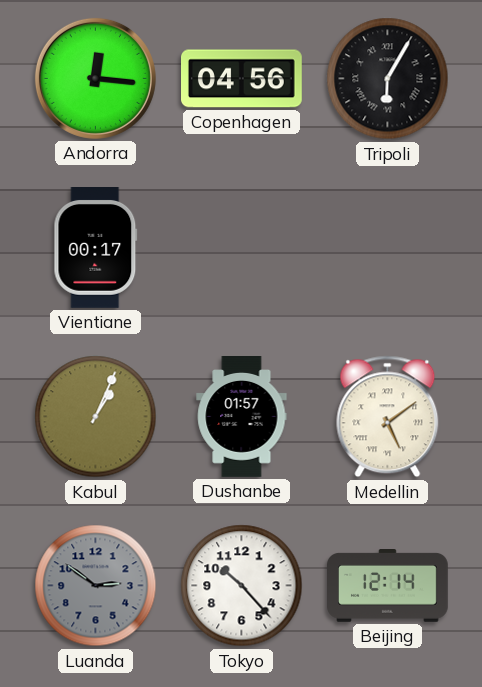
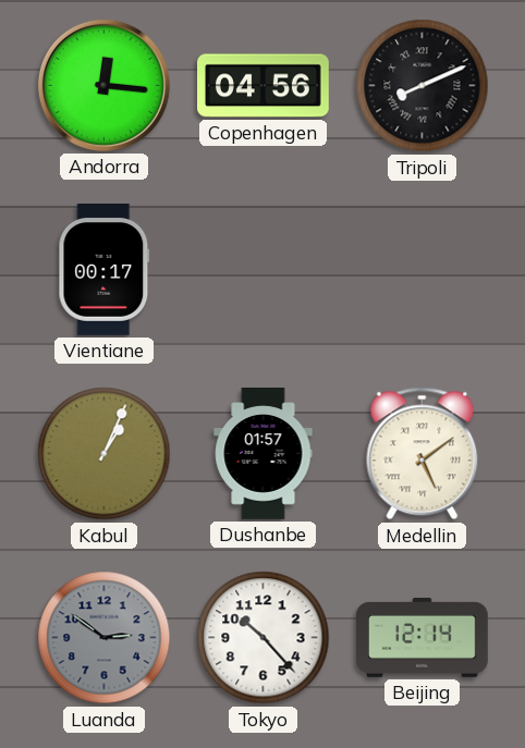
Tripoli: 6:05 -> 8:11 (423, 86)
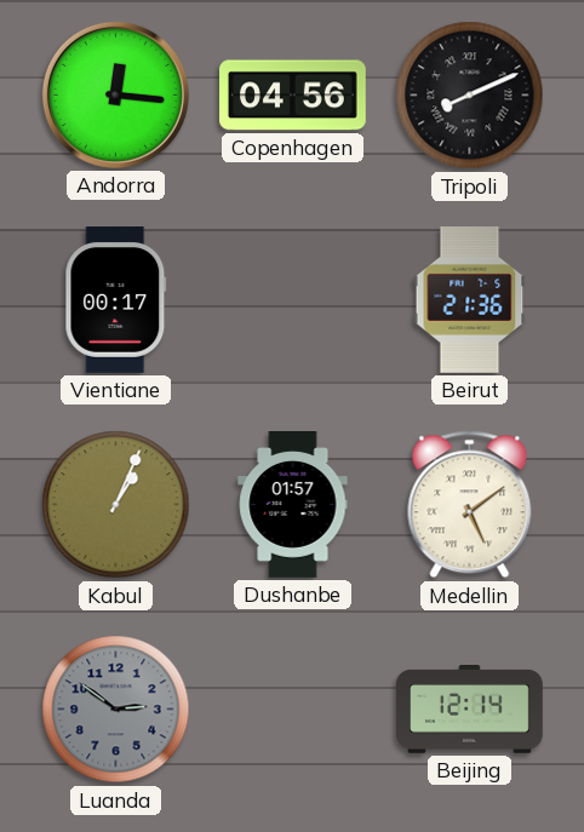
Beirut: none -> 21:36 (470, 300)
Tokyo: 10:23 -> none (264, 638)
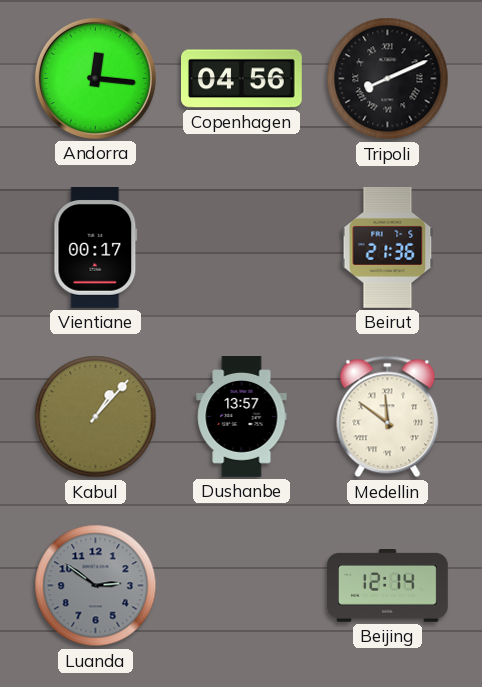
Kabul: 1:04 -> 1:07 (96, 417)
Dushanbe: 01:57 -> 13:57 (242, 417)
Medellin: 5:09 -> 11:51 (388, 417)
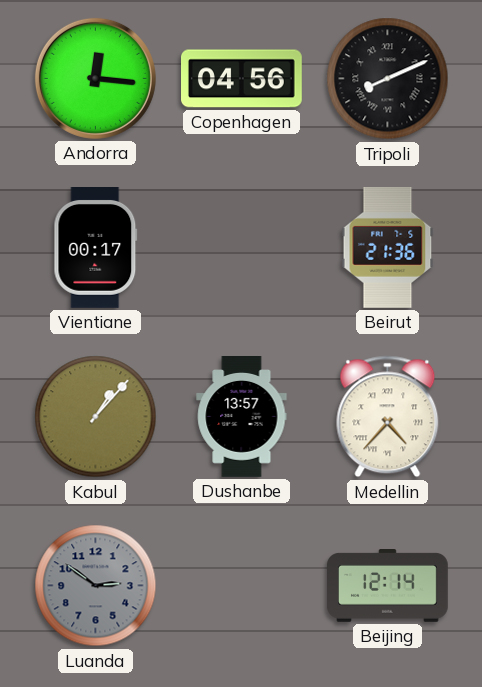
Medellin: 11:51 -> 4:37 (388, 417)
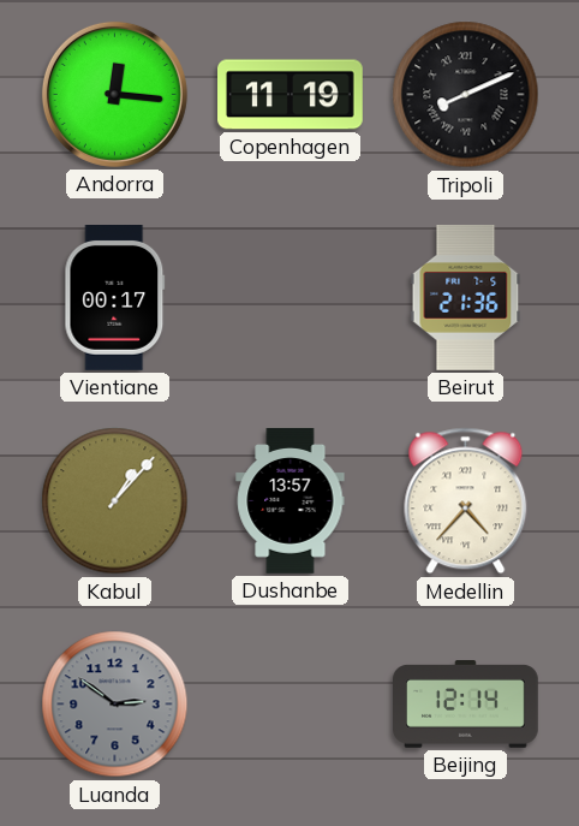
Copenhagen: 04:56 -> 11:19 (291, 95)
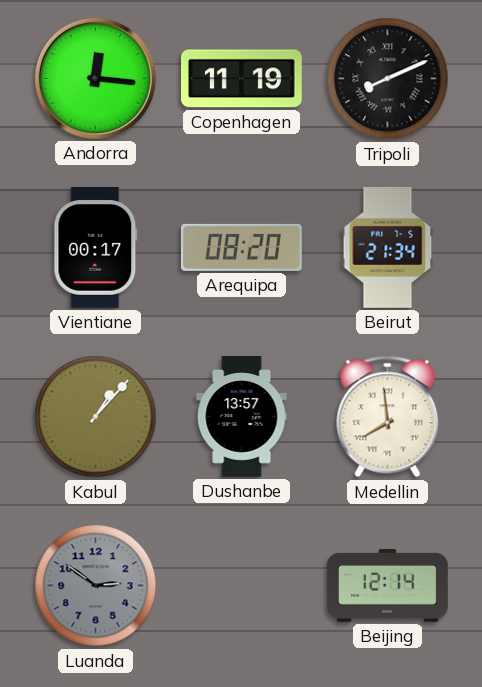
Arequipa: none -> 08:20 (241, 247)
Beirut: 21:36 -> 21:34 (388, 248)
Medellin: 4:37 -> 7:59 (388, 417)
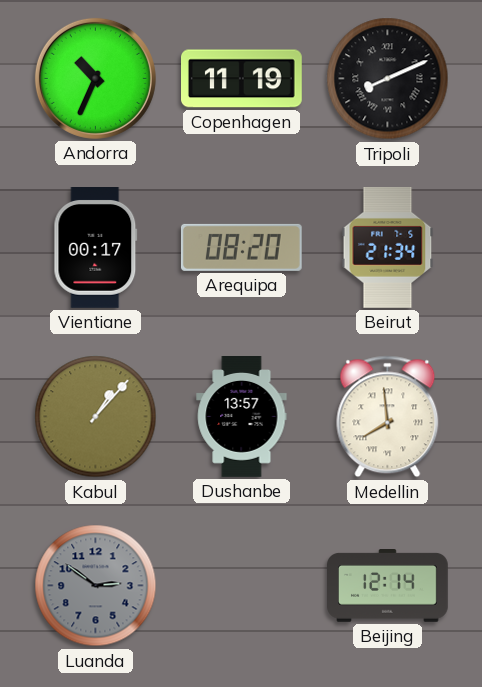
Andorra: 12:16 -> 10:34 (95, 78)
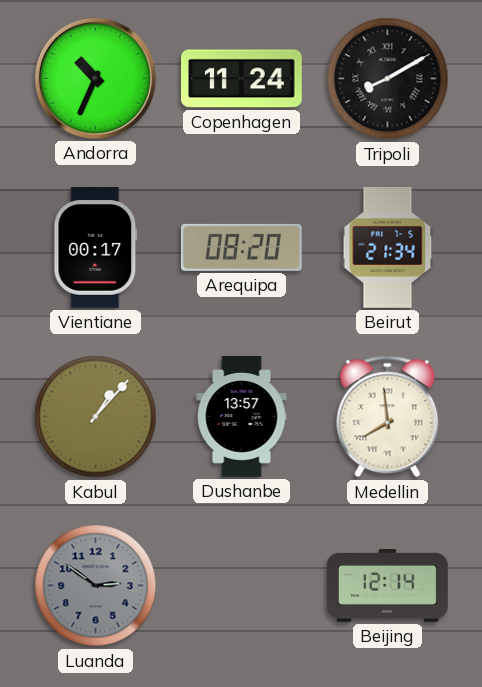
Copenhagen: 11:19 -> 11:24 (242, 79)
Tripoli: 8:11 -> 8:10 (388, 79)
